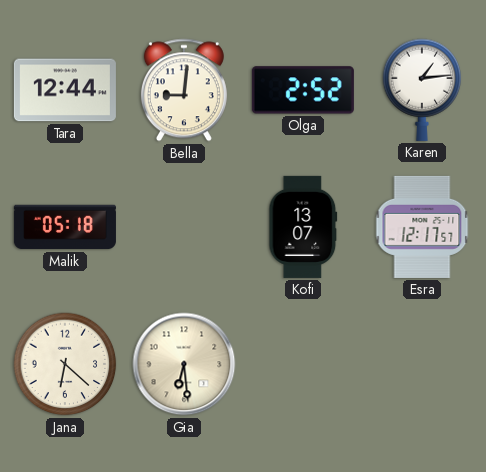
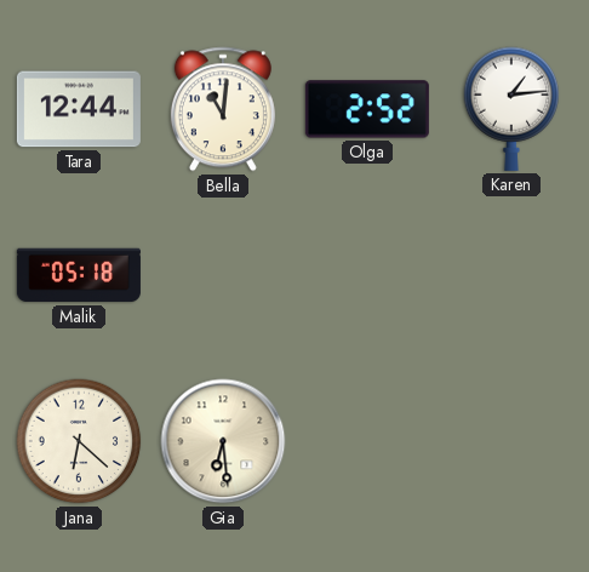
Bella: 9:01 -> 11:01 (223, 109)
Kofi: 13:07 -> none (303, 227)
Esra: 12:17 -> none (422, 227)
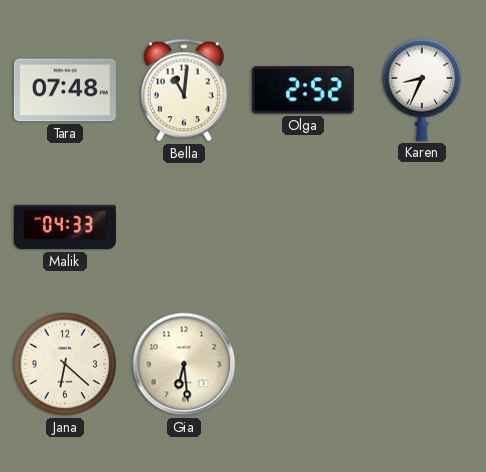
Tara: 12:44 -> 07:48 (65, 90)
Karen: 1:14 -> 8:34 (422, 90)
Malik: 05:18 -> 04:33 (65, 227)
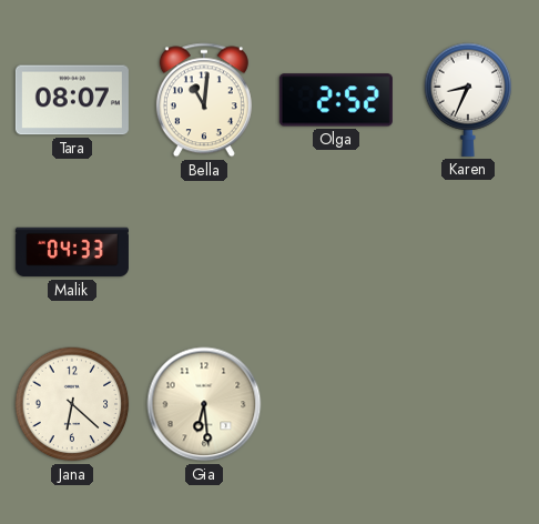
Tara: 07:48 -> 08:07 (72, 100)
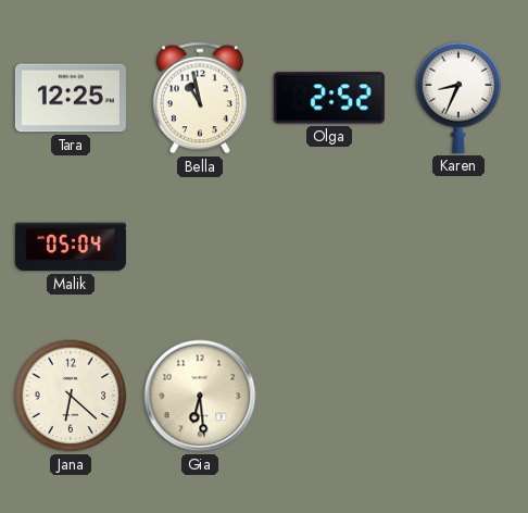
Tara: 08:07 -> 12:25 (71, 98)
Bella: 11:01 -> 10:58 (200, 98)
Malik: 04:33 -> 05:04 (71, 247)
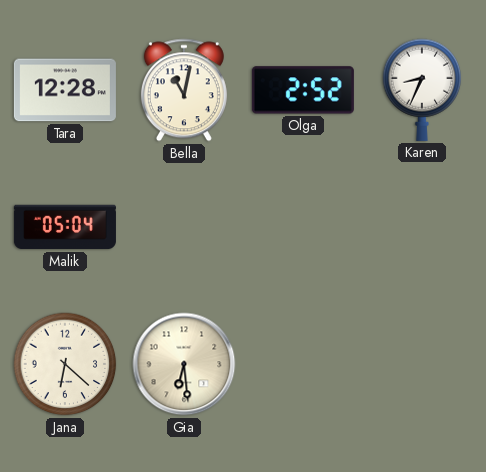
Tara: 12:25 -> 12:28 (65, 90)
Bella: 10:58 -> 11:02 (184, 90)
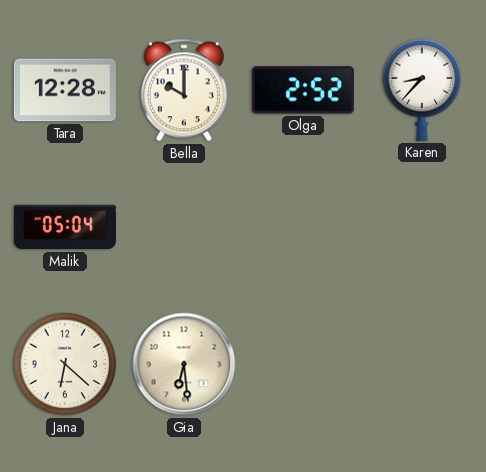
Bella: 11:02 -> 10:00 (184, 90)
Karen: 8:34 -> 8:37 (422, 90)
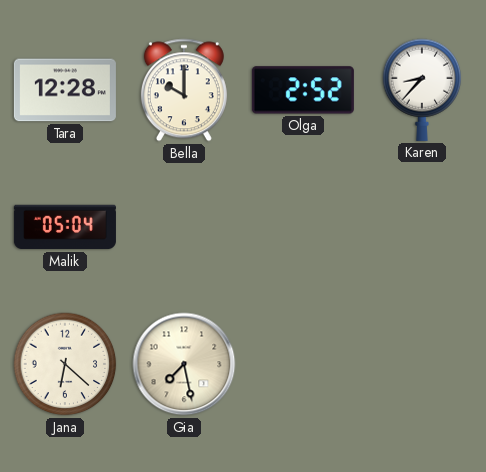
Gia: 6:29 -> 7:28 (184, 364)
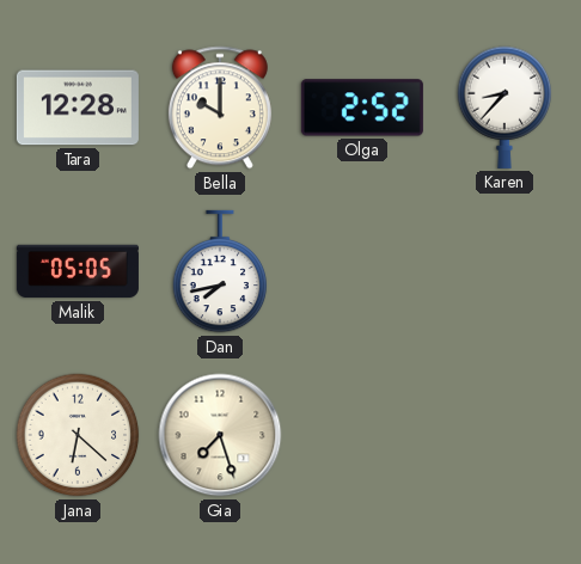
Malik: 05:04 -> 05:05 (78, 271)
Dan: none -> 7:43 (220, 271)
Gia: 7:28 -> 7:27 (220, 435)
